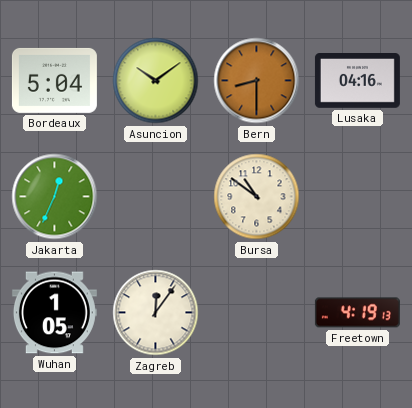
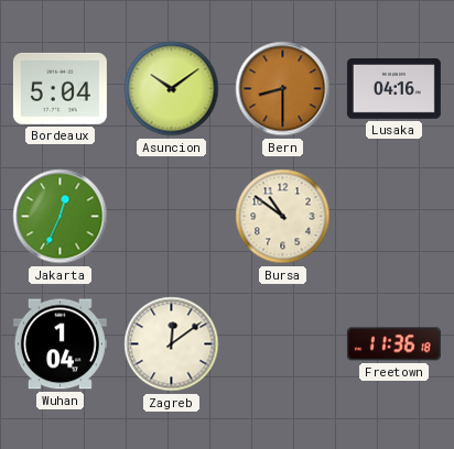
Wuhan: 1:05 -> 1:04 (60, 344)
Zagreb: 12:06 -> 12:09 (172, 344)
Freetown: 4:19 -> 11:36 (393, 344)
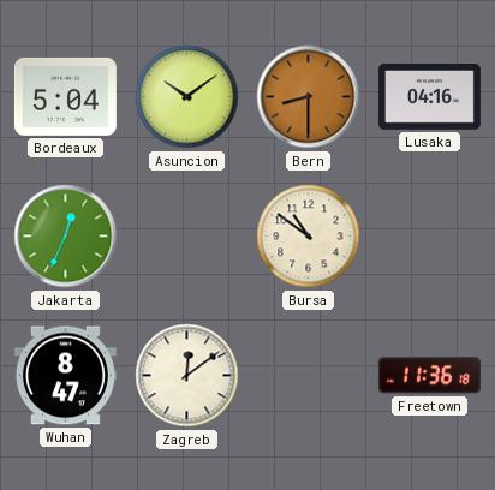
Wuhan: 1:04 -> 8:47 (65, 376)
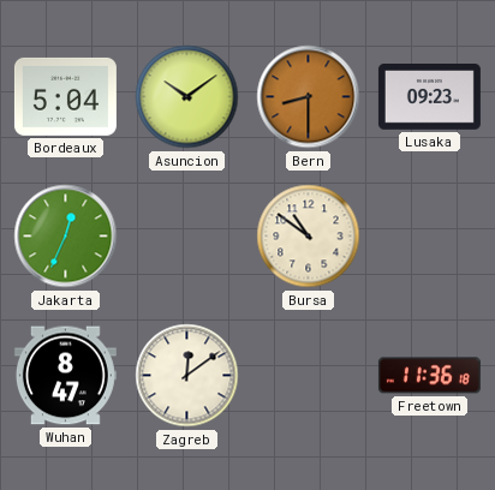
Lusaka: 04:16 -> 09:23 (429, 97)
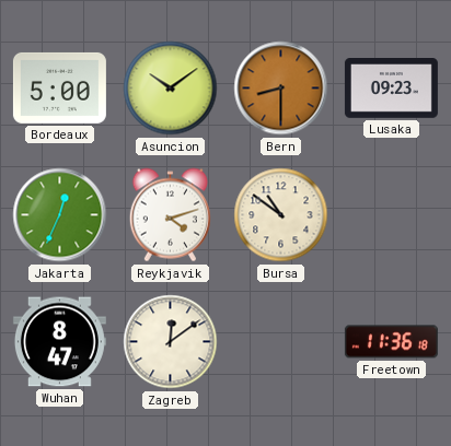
Bordeaux: 5:04 -> 5:00 (59, 87)
Reykjavik: none -> 4:12 (170, 215)
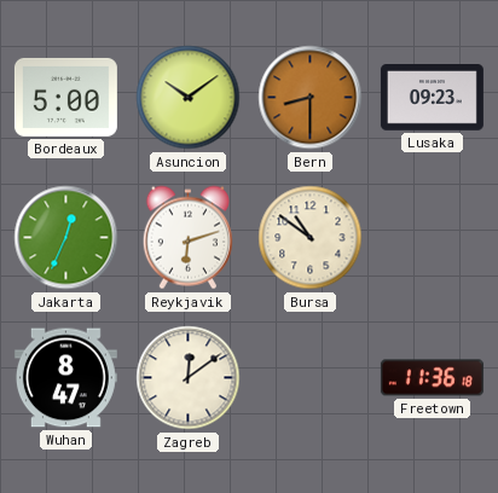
Reykjavik: 4:12 -> 6:12 (187, 238)
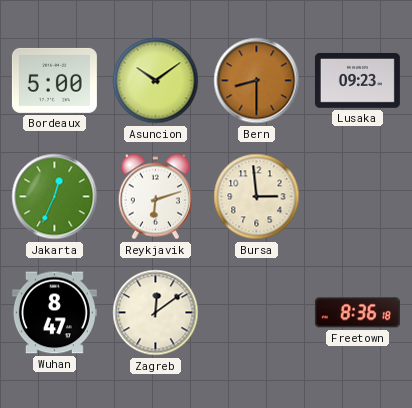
Bursa: 10:51 -> 2:59 (257, 197)
Freetown: 11:36 -> 8:36 (357, 313)
